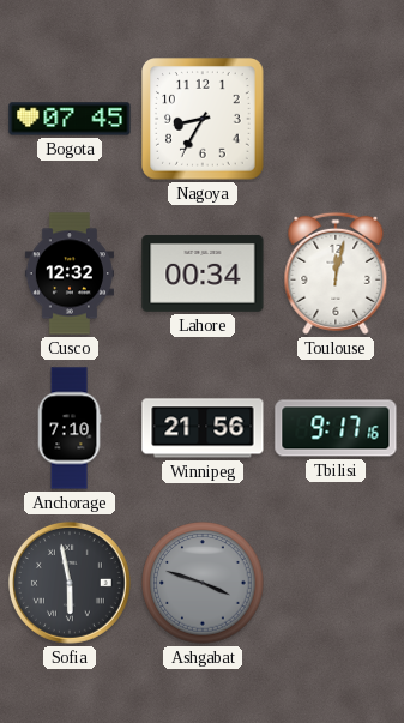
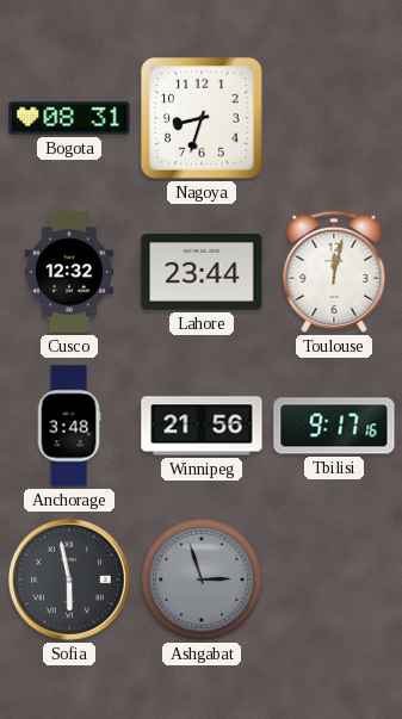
Bogota: 07:45 -> 08:31 (69, 118)
Nagoya: 8:35 -> 8:33 (202, 118)
Lahore: 00:34 -> 23:44 (202, 272)
Anchorage: 7:10 -> 3:48 (69, 426)
Ashgabat: 3:48 -> 2:57 (202, 579)
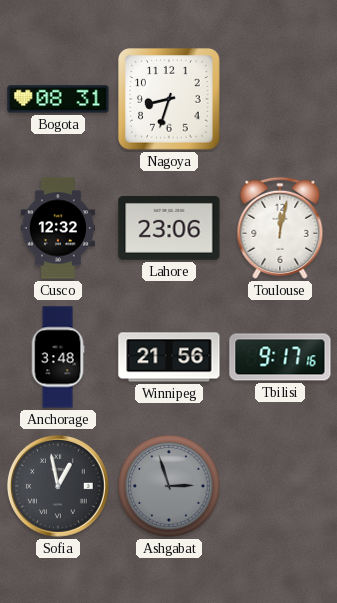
Lahore: 23:44 -> 23:06 (169, 228)
Sofia: 5:58 -> 12:58 (58, 486)
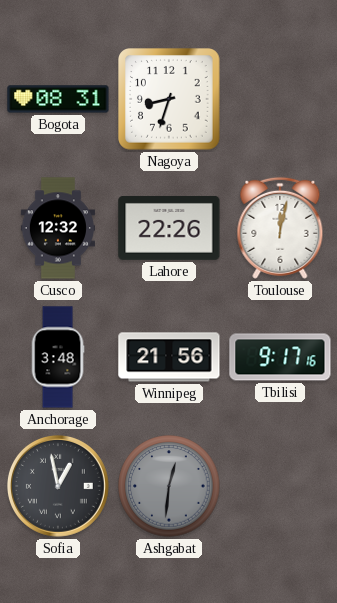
Lahore: 23:06 -> 22:26 (169, 228)
Ashgabat: 2:57 -> 12:31 (169, 486)
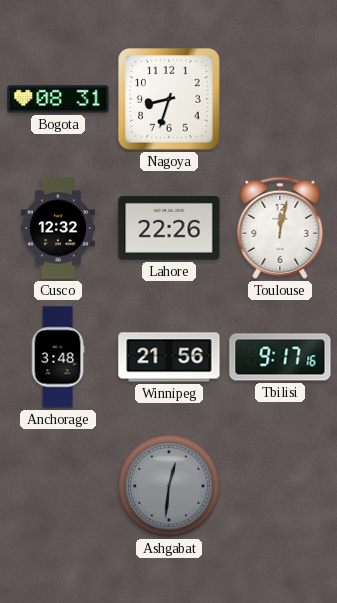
Sofia: 12:58 -> none (58, 486)
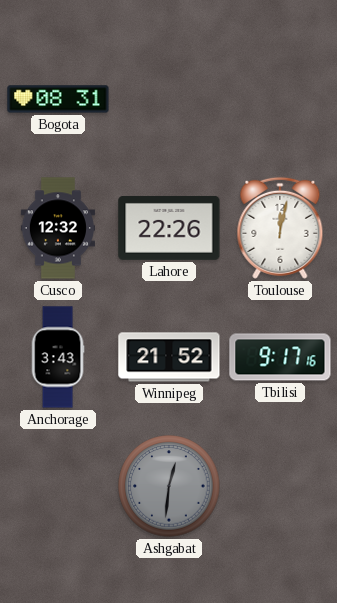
Nagoya: 8:33 -> none (169, 99)
Anchorage: 3:48 -> 3:43 (58, 357)
Winnipeg: 21:56 -> 21:52 (169, 357)
